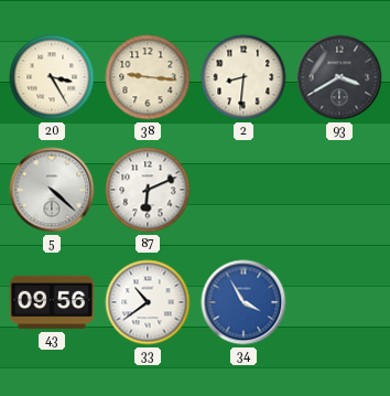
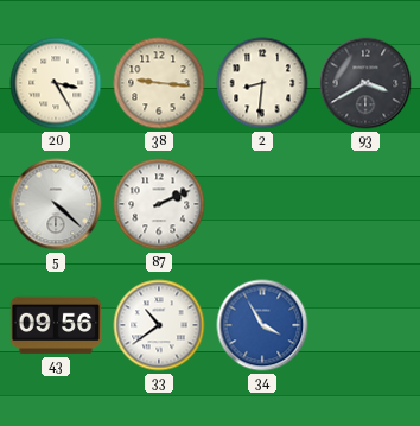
87: 6:11 -> 2:11 (159, 204)
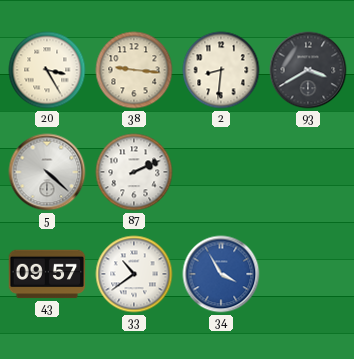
43: 09:56 -> 09:57 (47, 274)
